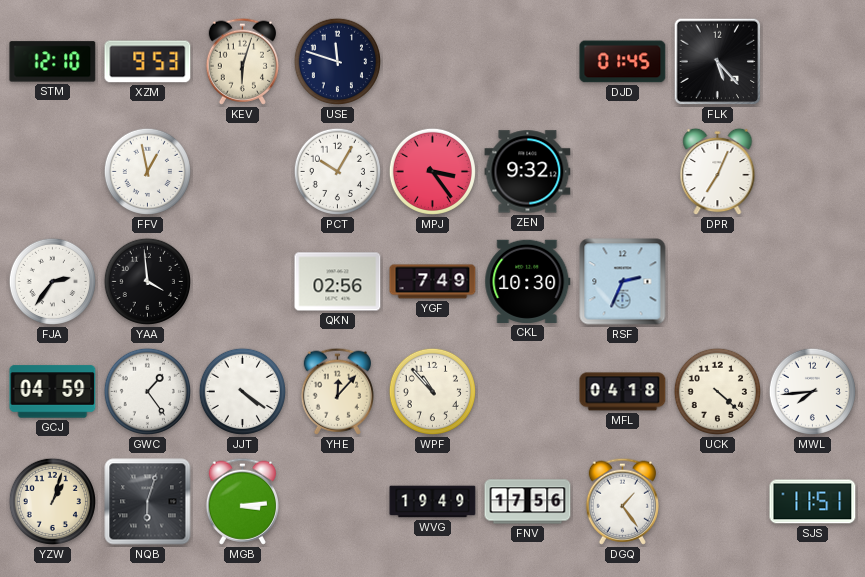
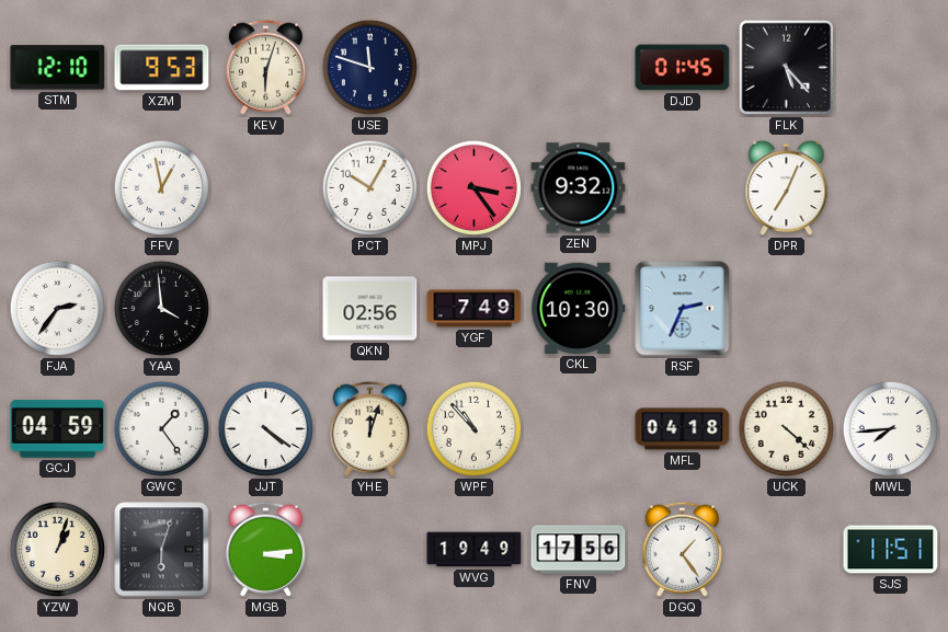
YHE: 12:07 -> 12:03 (369, 428)
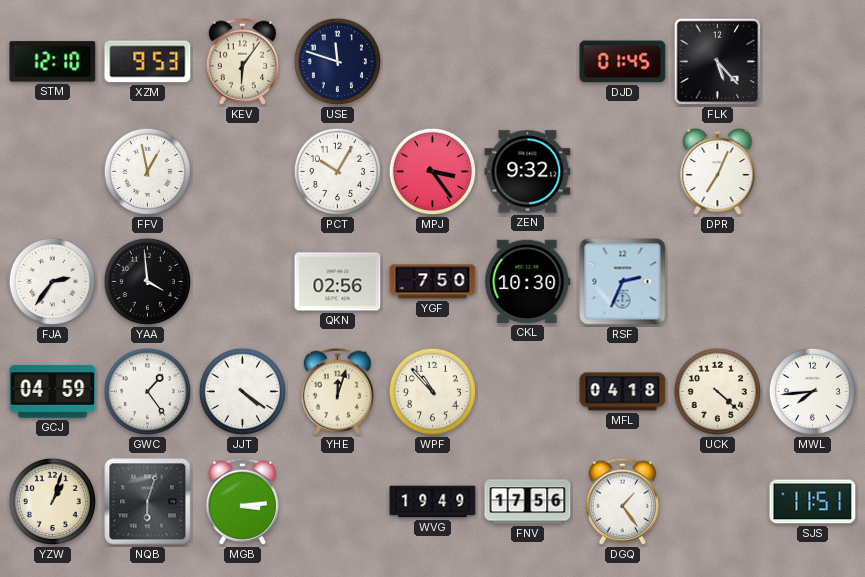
KEV: 6:03 -> 6:06 (242, 61)
YGF: 7:49 -> 7:50 (433, 282)
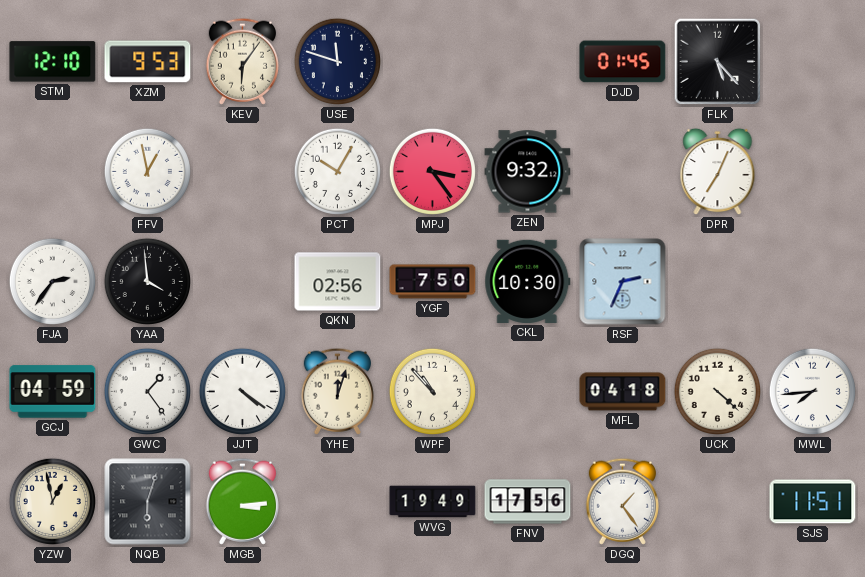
YZW: 1:03 -> 12:58 (52, 501)
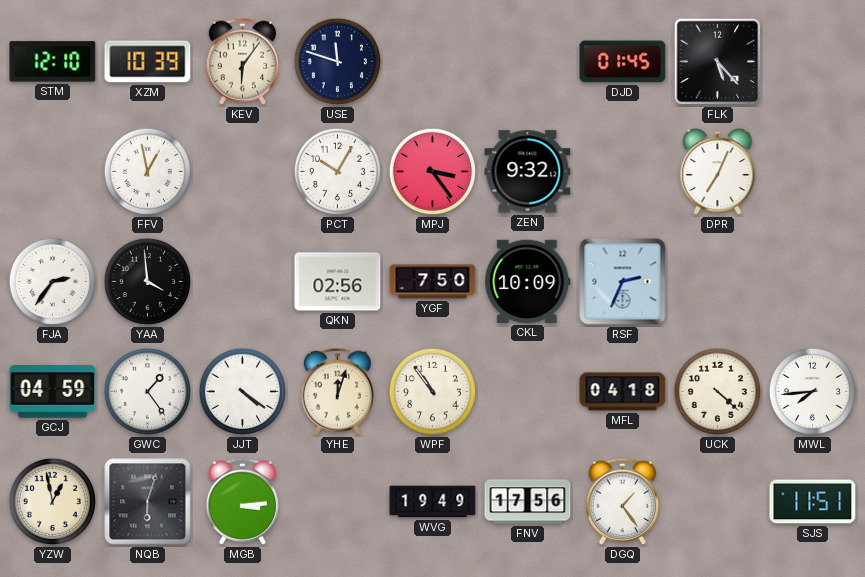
XZM: 9:53 -> 10:39 (148, 62)
CKL: 10:30 -> 10:09 (528, 281)
WPF: 10:53 -> 10:54 (432, 391)
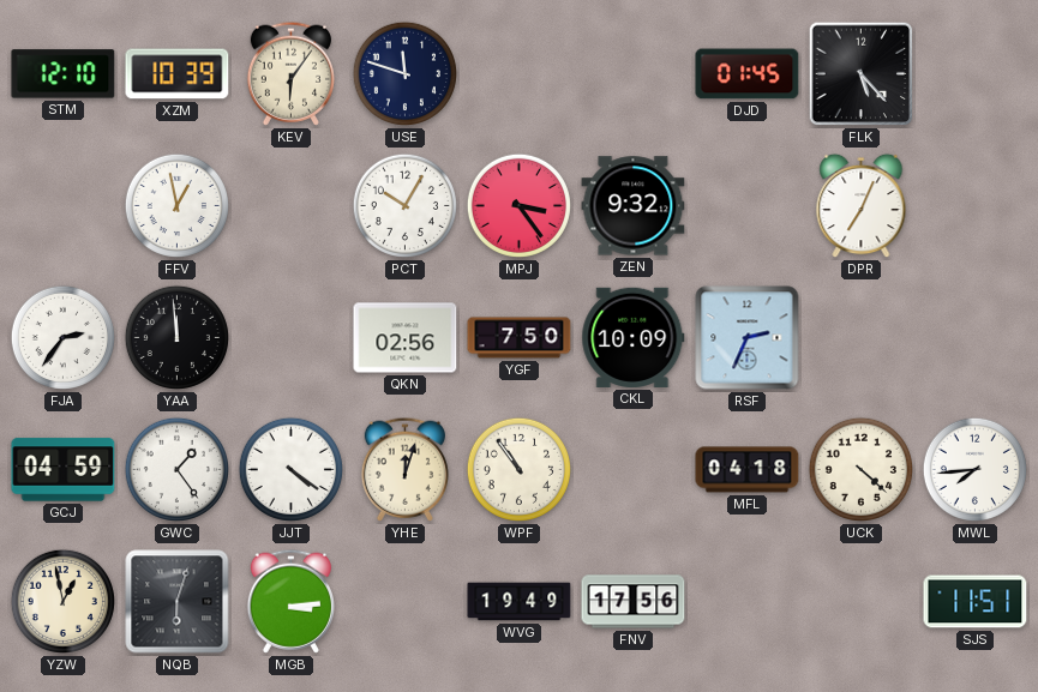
YAA: 3:59 -> 11:59 (176, 337)
DGQ: 1:24 -> none (622, 501)
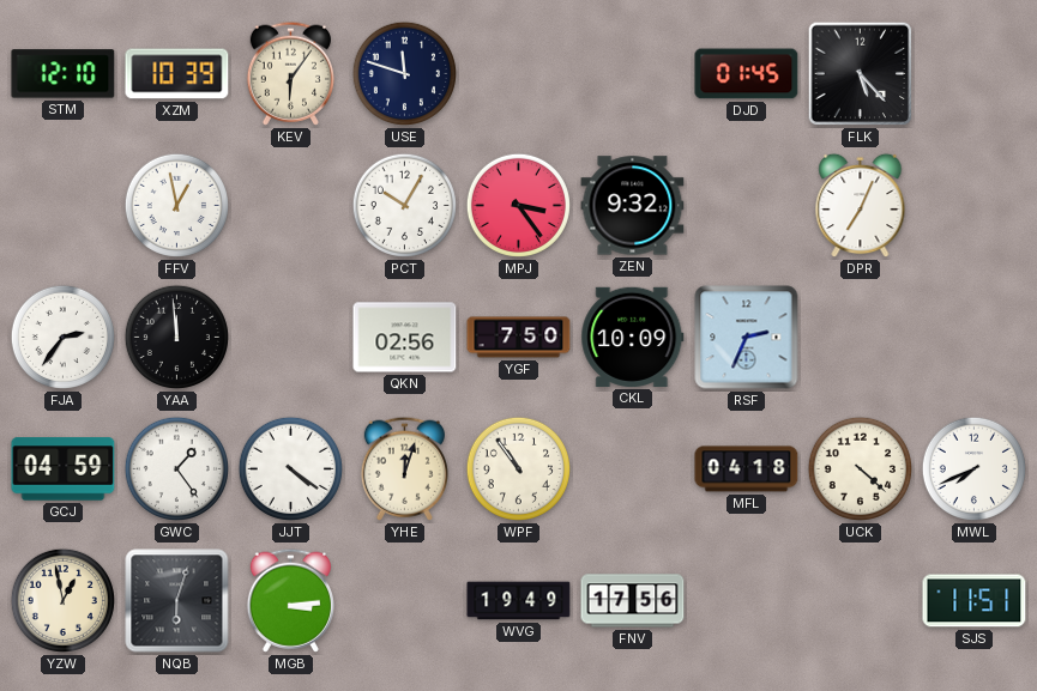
MWL: 7:44 -> 7:41 (973, 468)
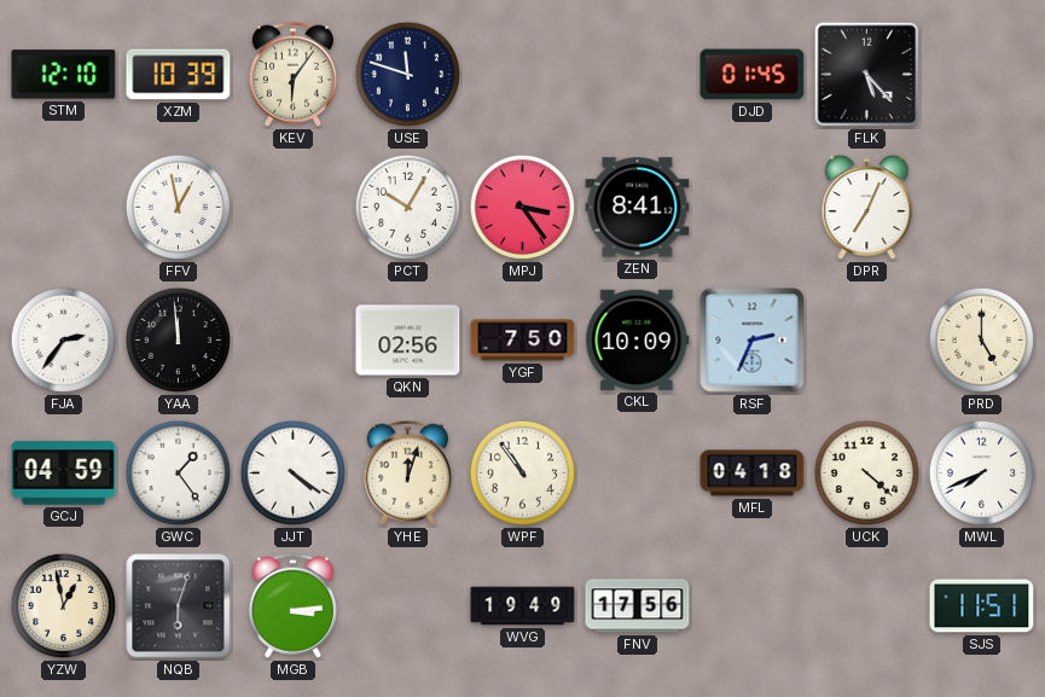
ZEN: 9:32 -> 8:41 (638, 208)
PRD: none -> 5:00 (981, 339)
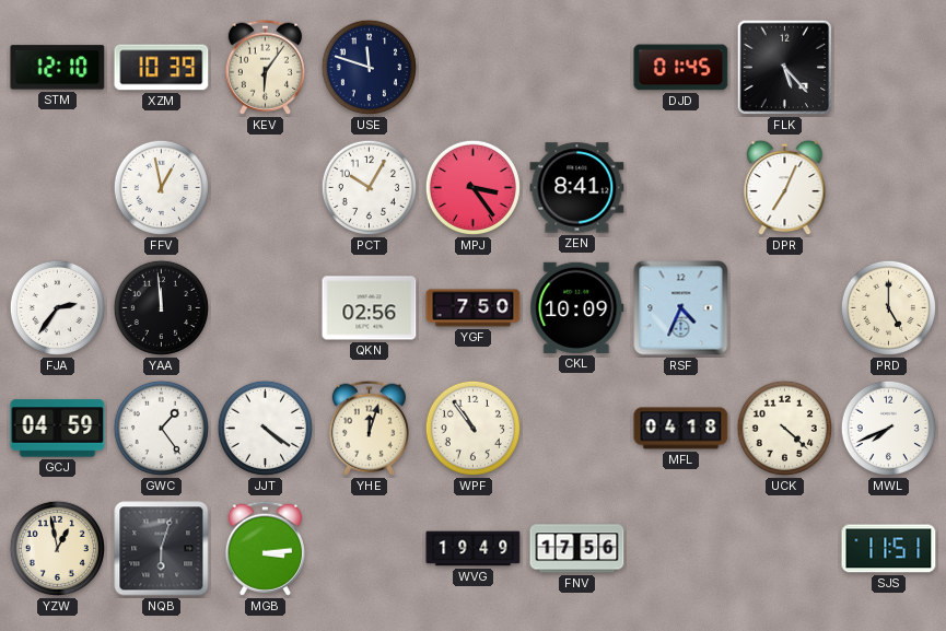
RSF: 2:34 -> 4:34 (681, 308)
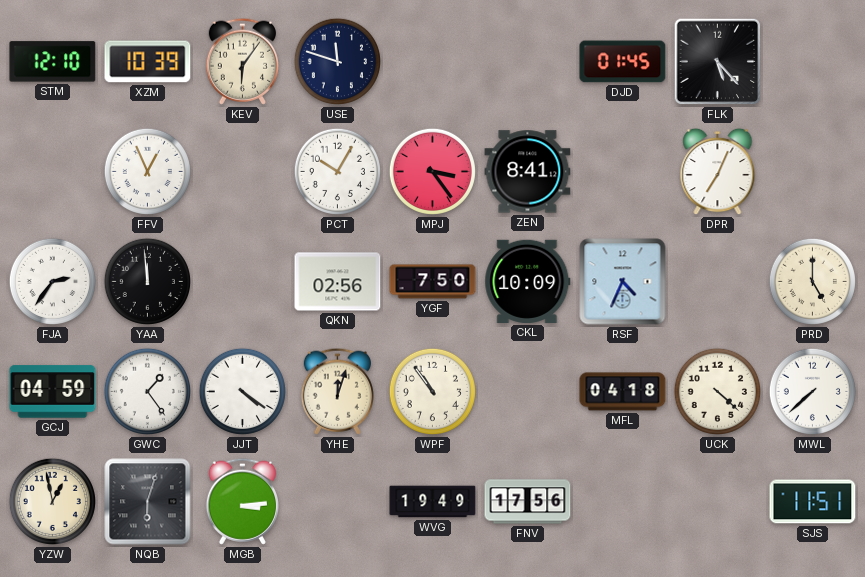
FFV: 12:58 -> 12:56 (147, 171)
MWL: 7:41 -> 7:38 (812, 391)
